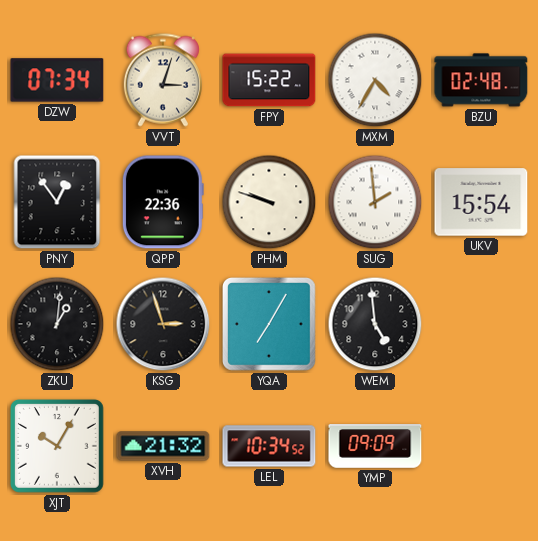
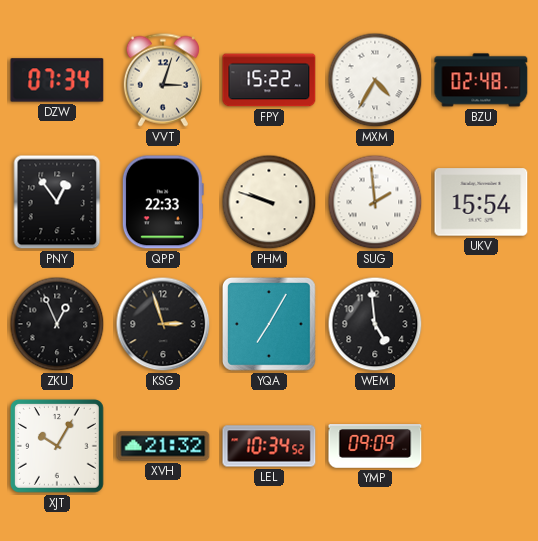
QPP: 22:36 -> 22:33 (163, 202)
ZKU: 1:01 -> 12:56 (57, 324)
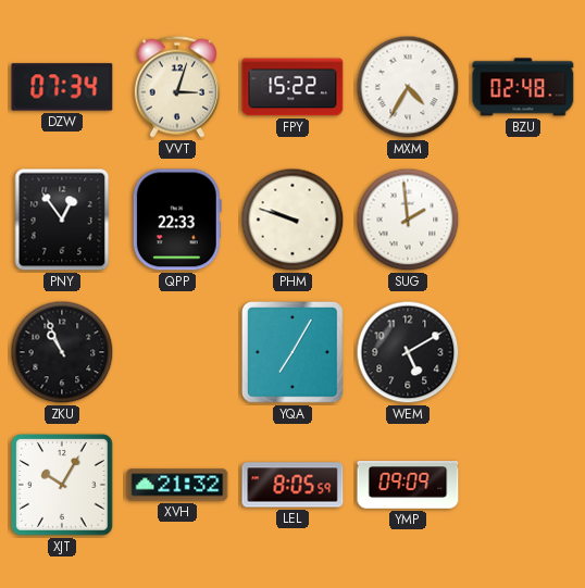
UKV: 15:54 -> none (481, 202)
ZKU: 12:56 -> 10:56 (62, 352)
KSG: 2:57 -> none (163, 324)
WEM: 4:59 -> 5:10 (408, 352)
LEL: 10:34 -> 8:05 (292, 485)
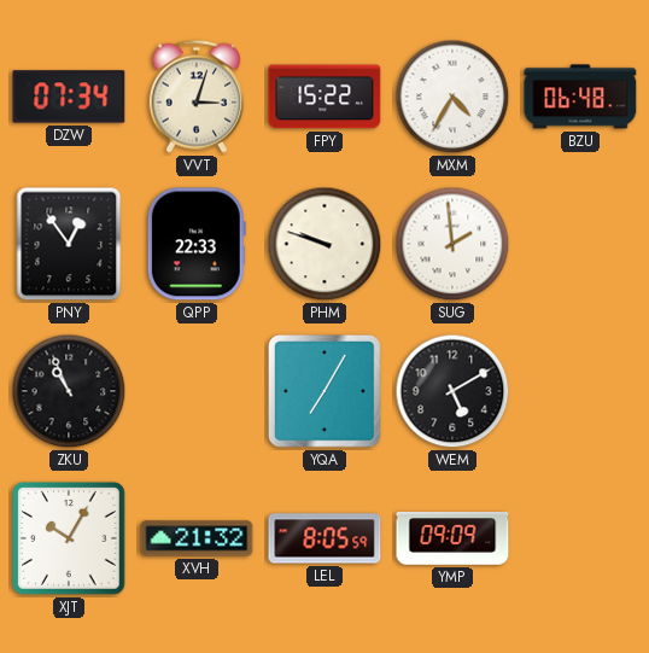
BZU: 02:48 -> 06:48 (580, 97)
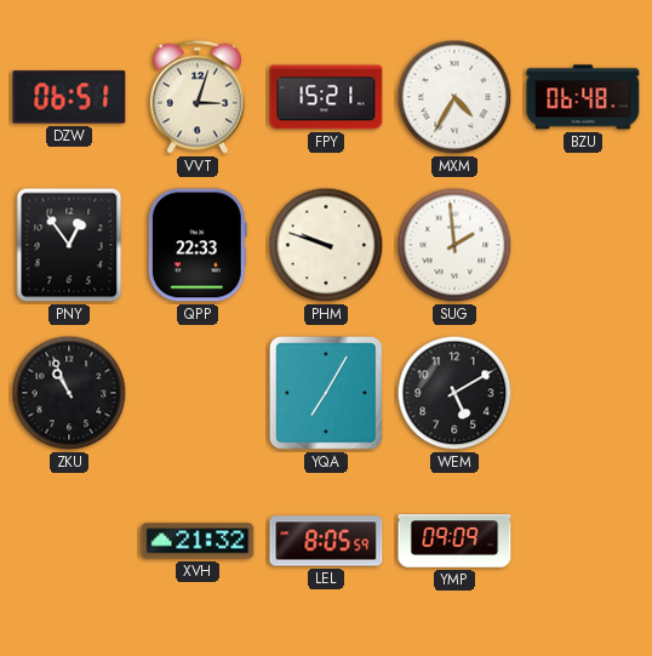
DZW: 07:34 -> 06:51 (69, 97)
FPY: 15:22 -> 15:21 (326, 97)
XJT: 10:05 -> none (69, 538)
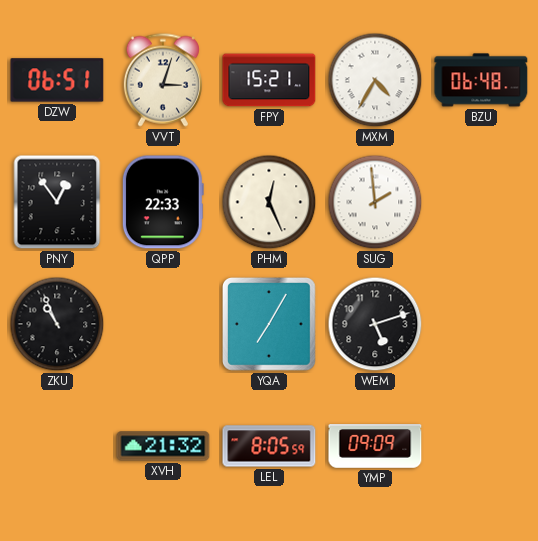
PHM: 9:48 -> 12:26 (269, 202)
WEM: 5:10 -> 5:12 (375, 324)
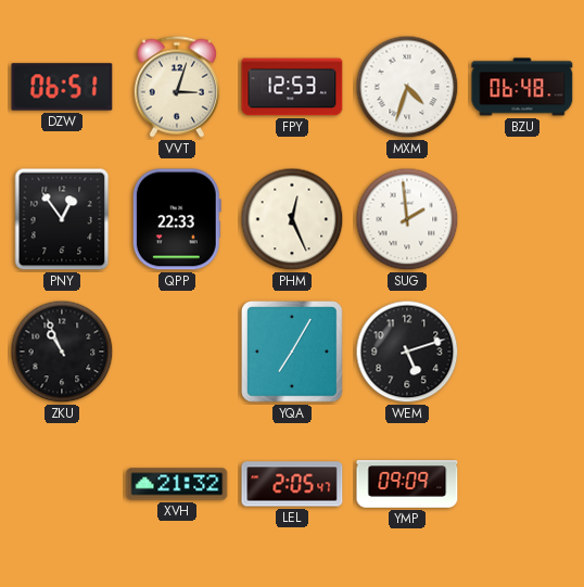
FPY: 15:21 -> 12:53 (292, 87)
MXM: 4:35 -> 4:33 (407, 87)
LEL: 8:05 -> 2:05 (292, 484)
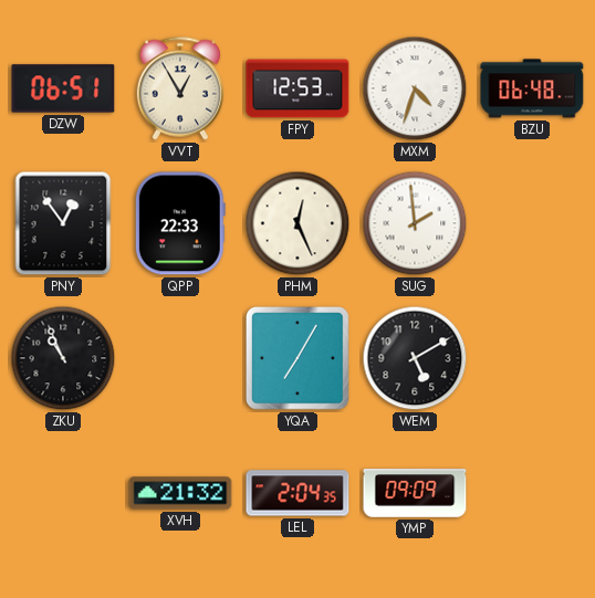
VVT: 3:03 -> 12:55 (180, 88)
WEM: 5:12 -> 5:10 (415, 358)
LEL: 2:05 -> 2:04 (297, 493)
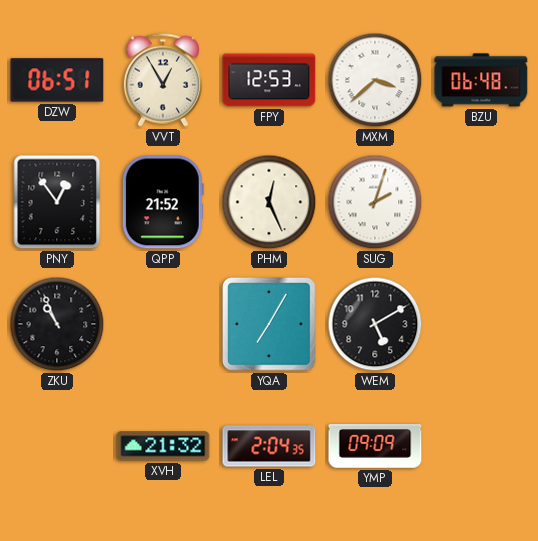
MXM: 4:33 -> 3:38 (375, 80)
QPP: 22:33 -> 21:52 (163, 202)
SUG: 1:59 -> 2:03 (375, 202)
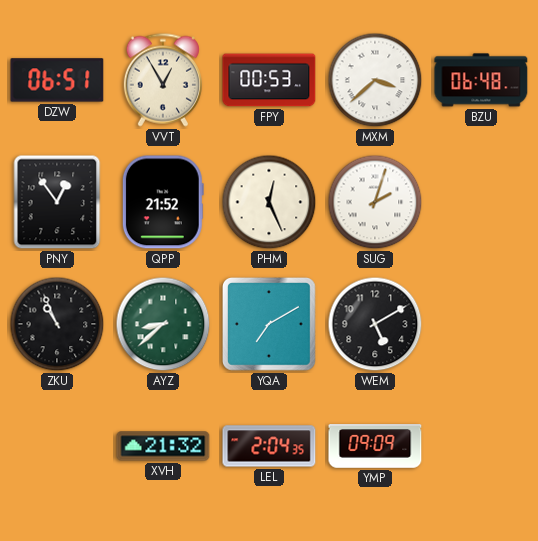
FPY: 12:53 -> 00:53 (269, 80)
AYZ: none -> 8:38 (163, 324)
YQA: 7:05 -> 7:10 (270, 325)
